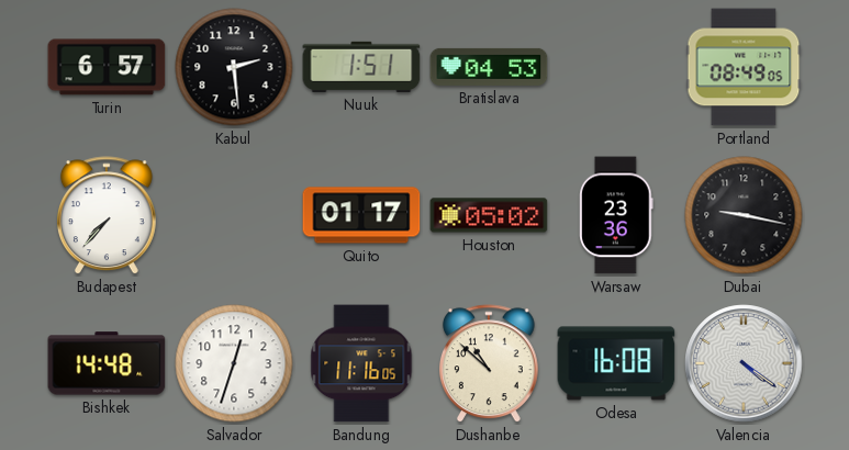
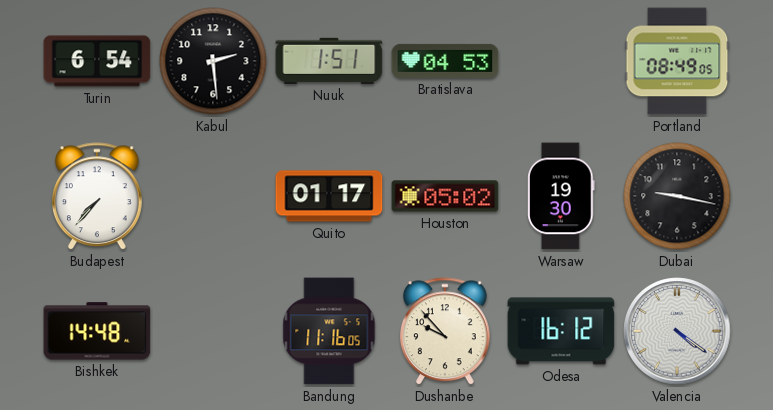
Turin: 6:57 -> 6:54 (97, 61)
Warsaw: 23:36 -> 19:30 (561, 196)
Salvador: 12:33 -> none (234, 363)
Dushanbe: 10:52 -> 9:53 (445, 332)
Odesa: 16:08 -> 16:12 (561, 331)
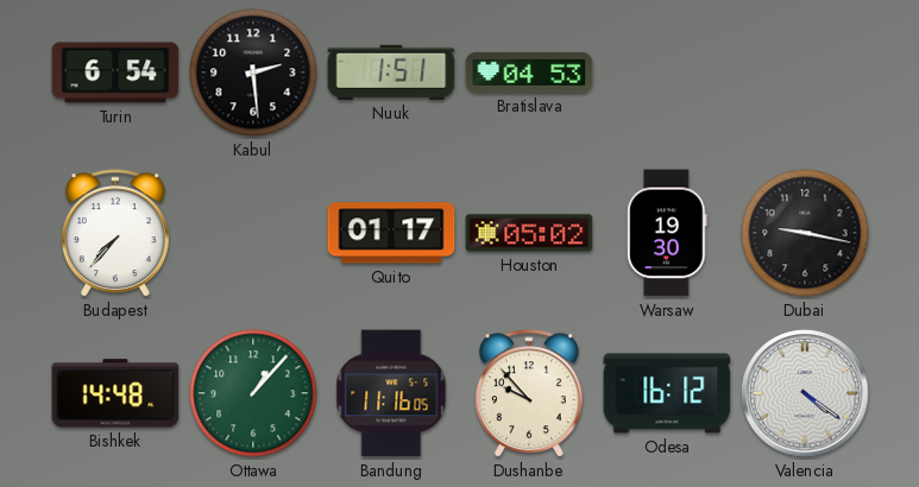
Portland: 08:49 -> none (677, 61)
Ottawa: none -> 1:07 (253, 393)
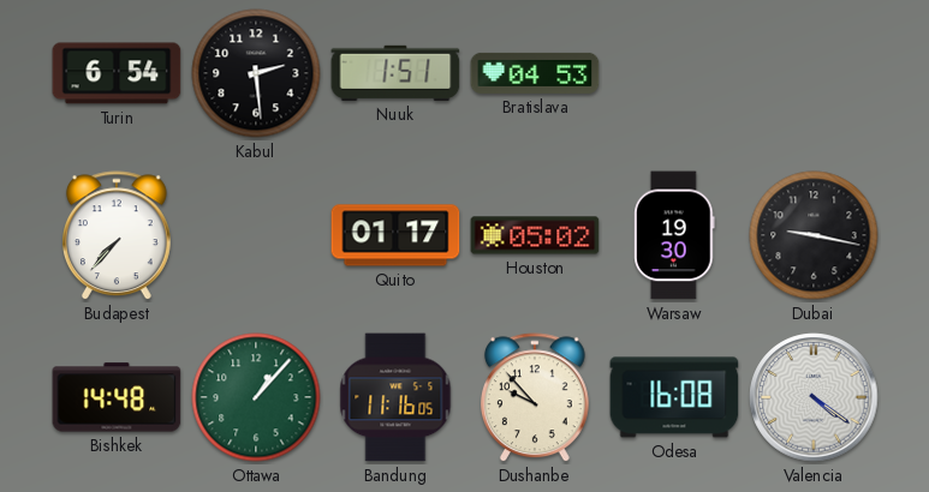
Odesa: 16:12 -> 16:08 (674, 397)
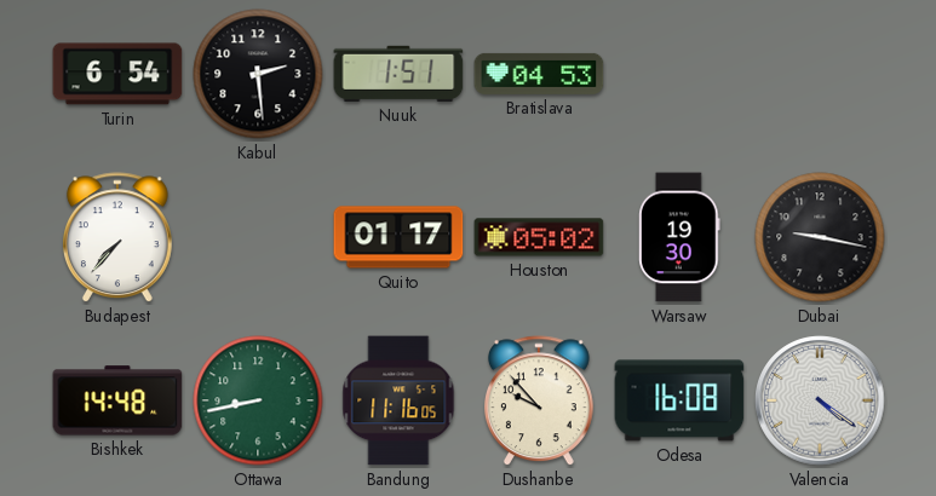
Ottawa: 1:07 -> 8:43 (258, 400)
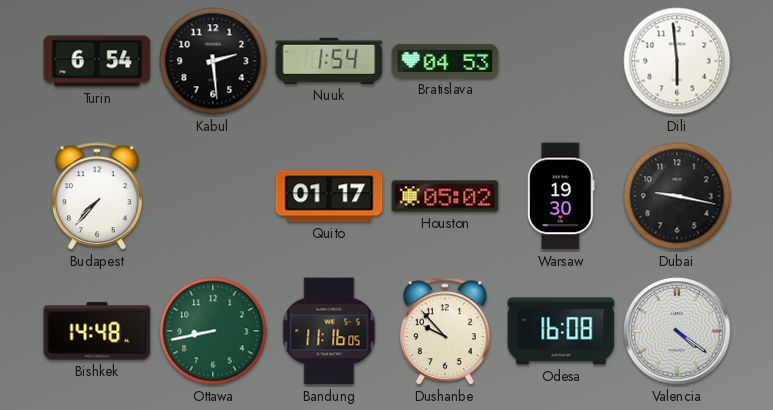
Nuuk: 1:51 -> 1:54 (329, 61)
Dili: none -> 5:59 (677, 61)
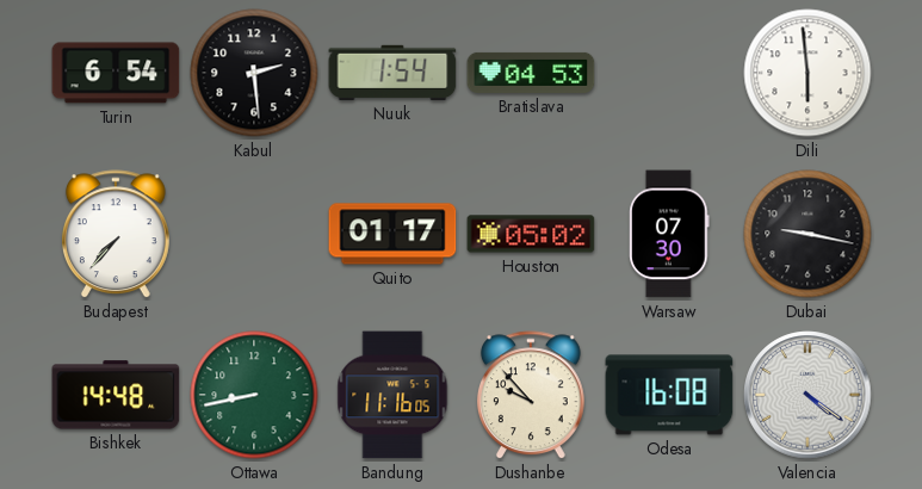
Warsaw: 19:30 -> 07:30 (669, 234)
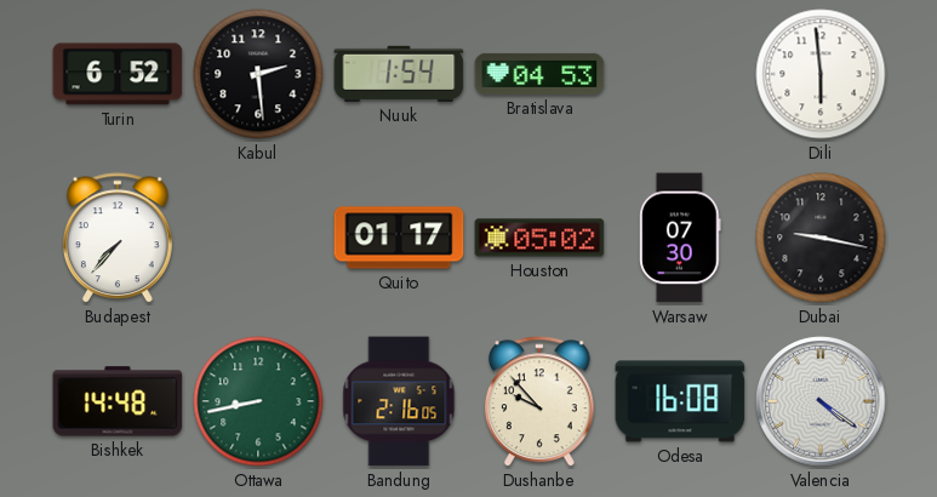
Turin: 6:54 -> 6:52 (118, 74)
Bandung: 11:16 -> 2:16 (399, 401)
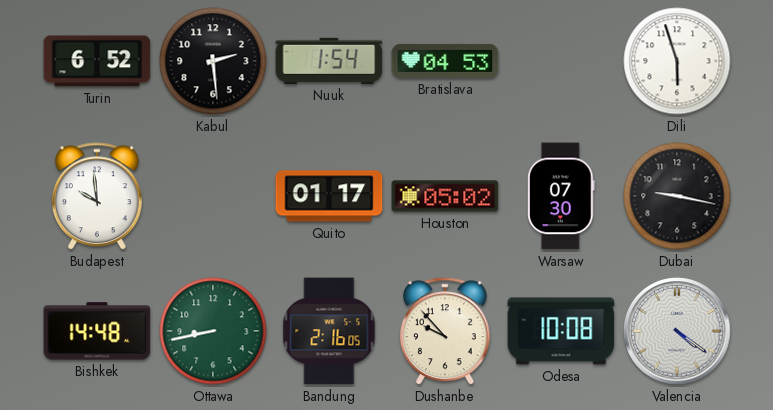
Dili: 5:59 -> 5:57 (677, 61)
Budapest: 7:37 -> 9:59 (97, 197)
Odesa: 16:08 -> 10:08 (561, 331)
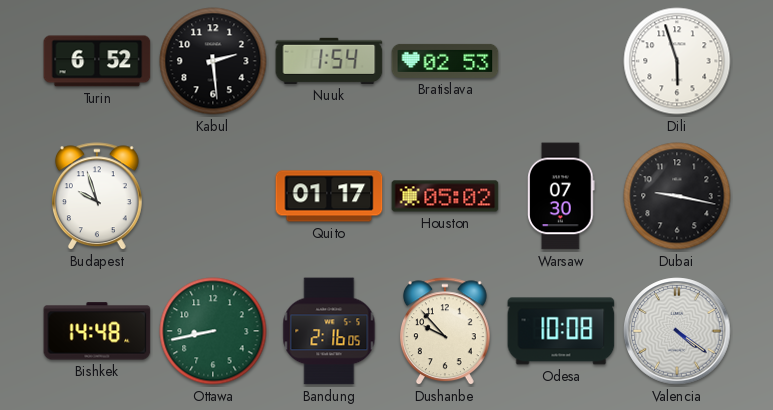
Bratislava: 04:53 -> 02:53 (445, 61)
Budapest: 9:59 -> 9:57 (97, 197)
